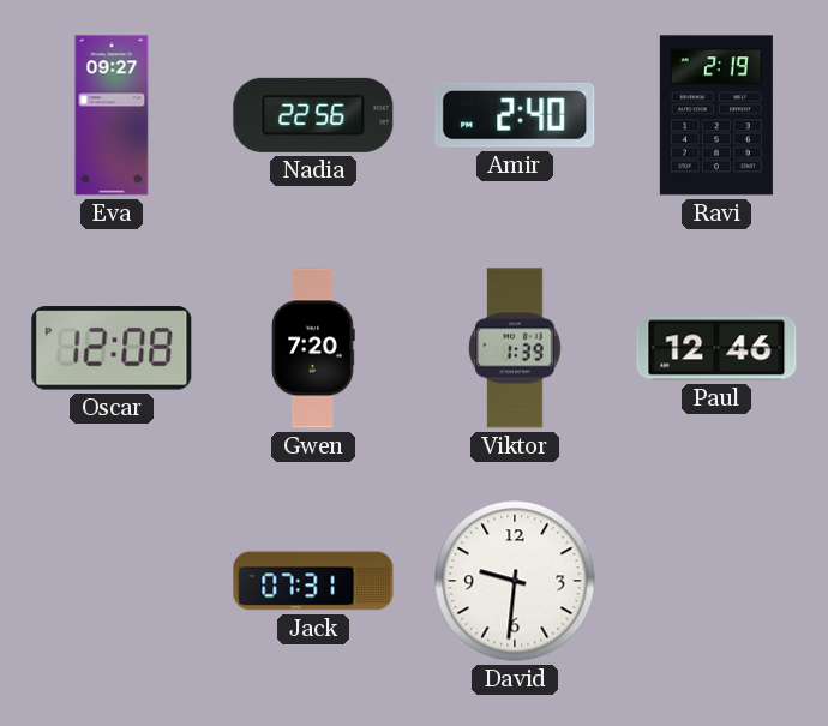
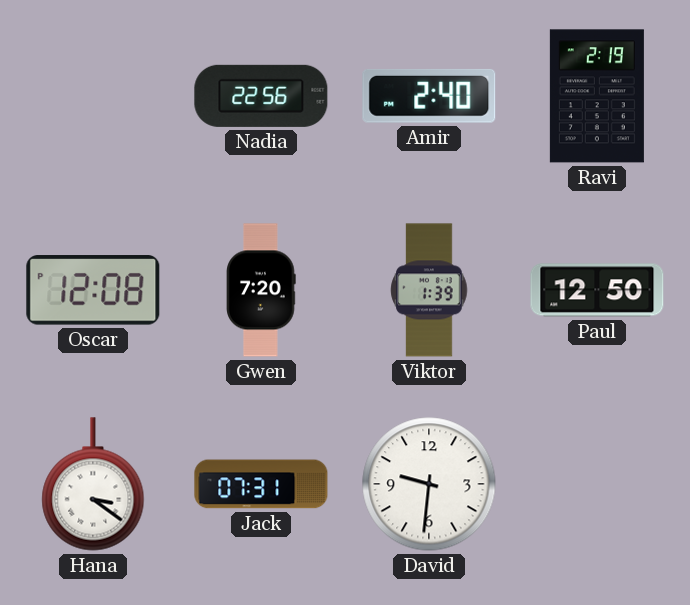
Eva: 09:27 -> none (112, 115)
Paul: 12:46 -> 12:50 (597, 290)
Hana: none -> 3:21 (93, 484)
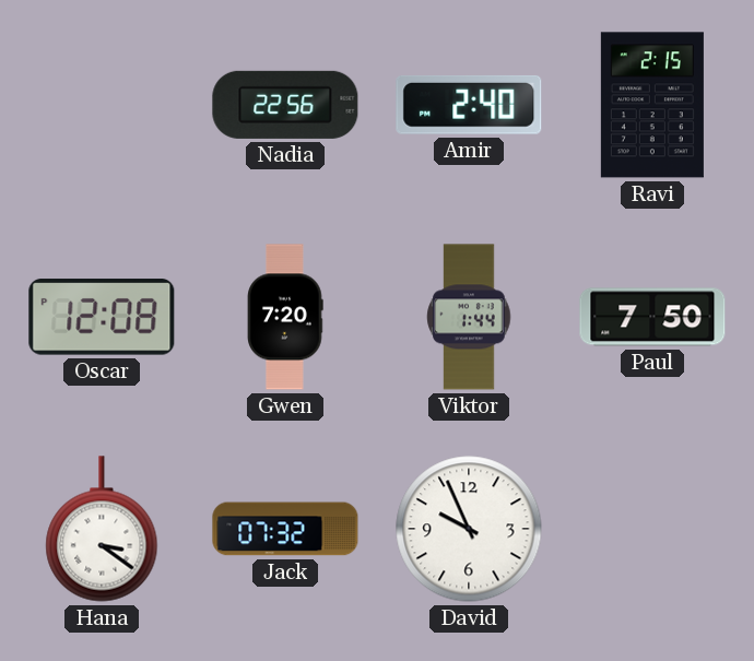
Ravi: 2:19 -> 2:15 (652, 105)
Viktor: 1:39 -> 1:44 (469, 317)
Paul: 12:50 -> 7:50 (652, 317)
Jack: 07:31 -> 07:32 (285, 529)
David: 9:31 -> 9:56 (469, 529)
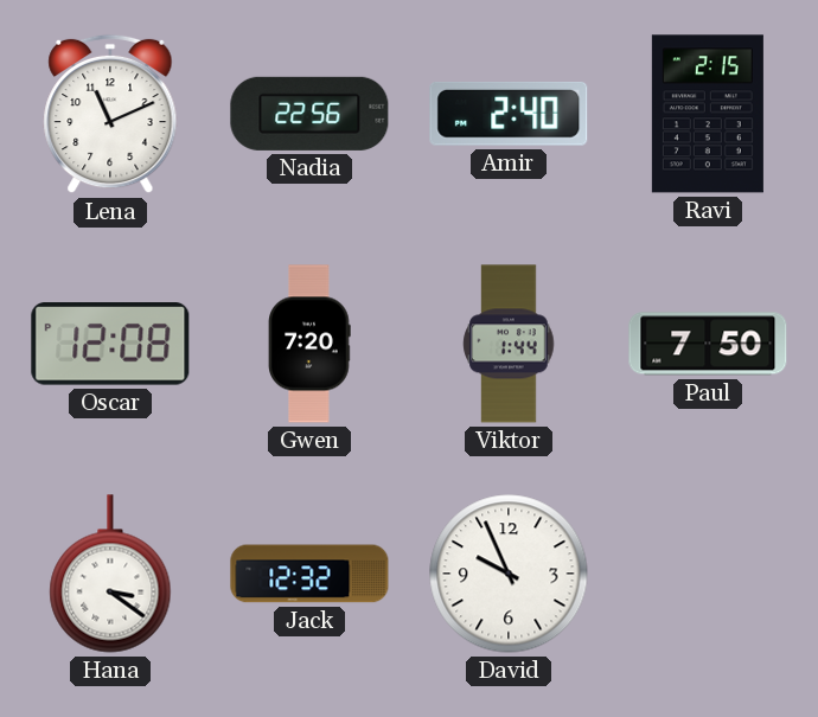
Lena: none -> 11:11 (110, 114)
Jack: 07:32 -> 12:32 (309, 574)
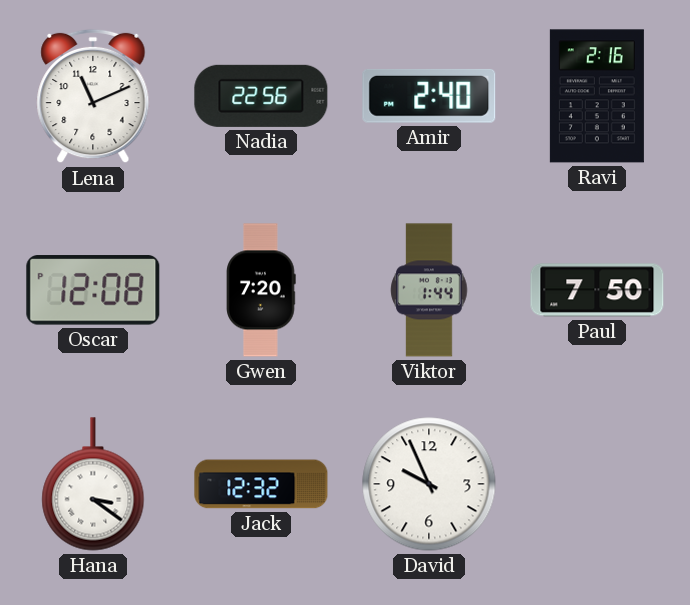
Ravi: 2:15 -> 2:16 (597, 96)
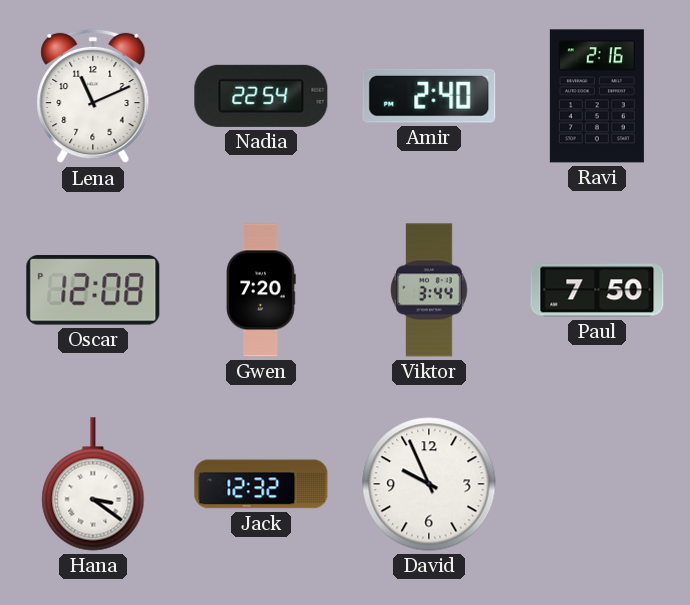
Nadia: 22:56 -> 22:54 (261, 96)
Viktor: 1:44 -> 3:44 (429, 290)
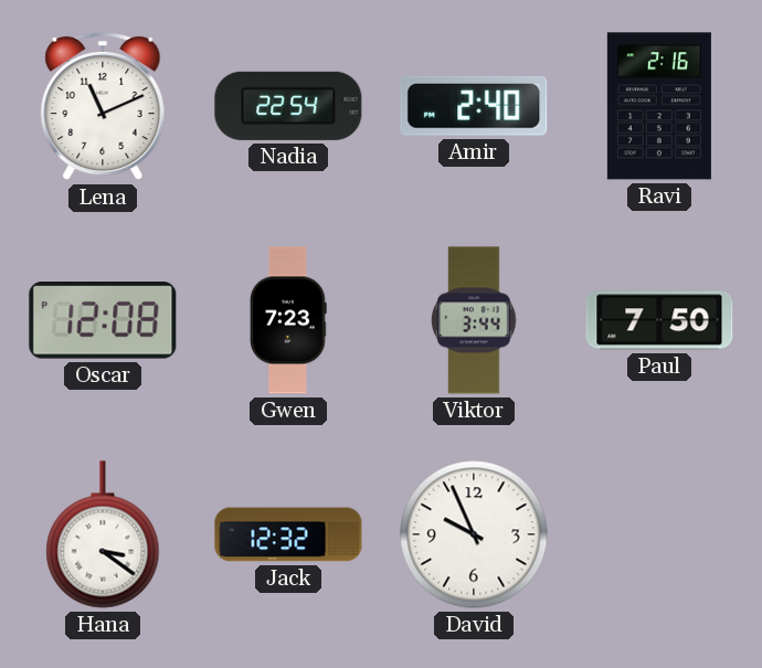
Gwen: 7:20 -> 7:23 (288, 320)
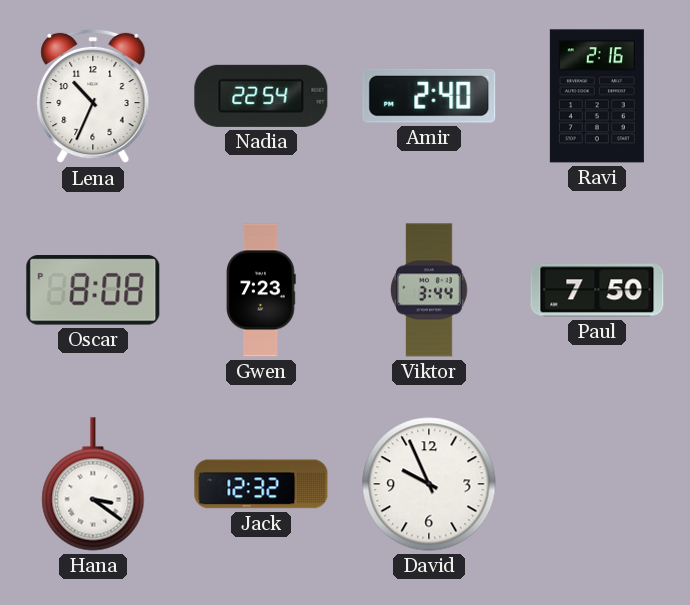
Lena: 11:11 -> 10:34 (93, 96)
Oscar: 12:08 -> 8:08 (93, 290)
